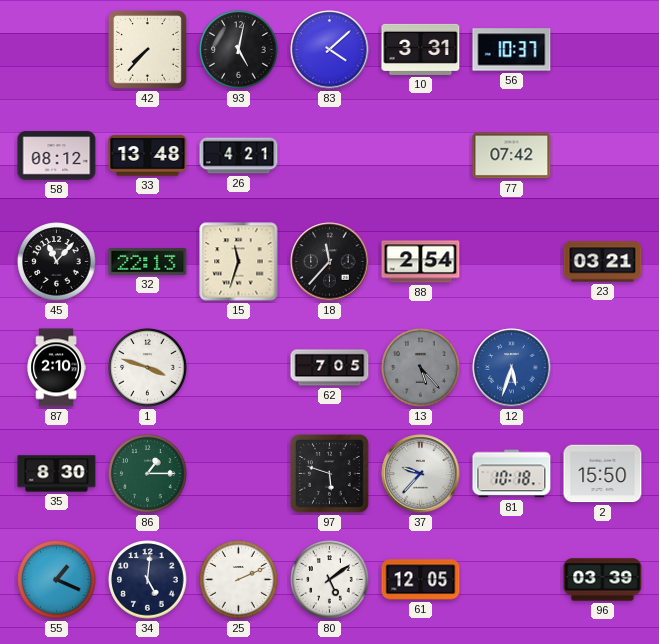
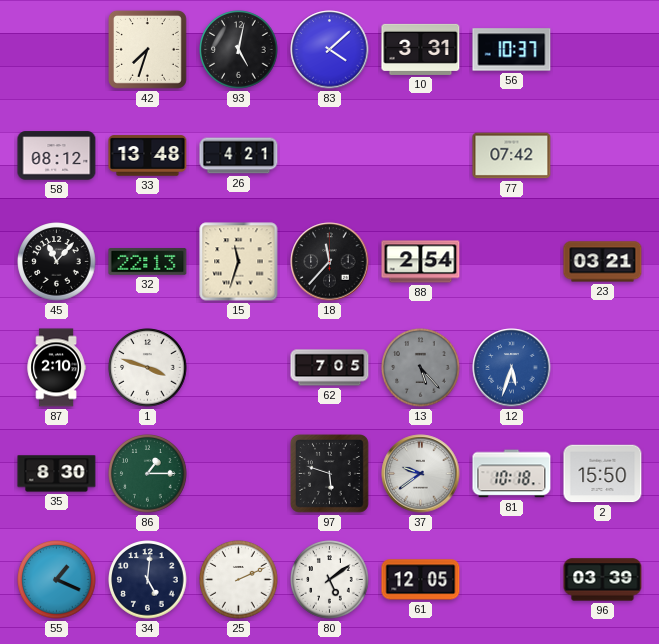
42: 7:37 -> 7:33 (147, 49)
37: 9:37 -> 9:39 (421, 474)
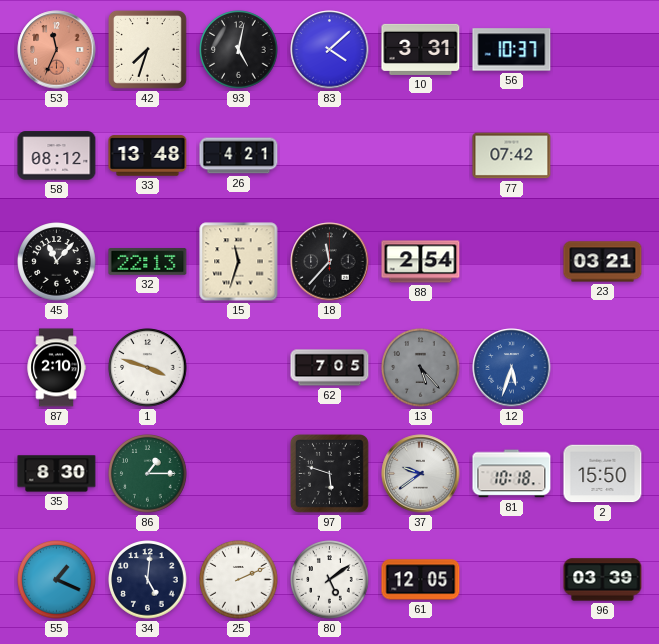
53: none -> 11:34 (57, 50)
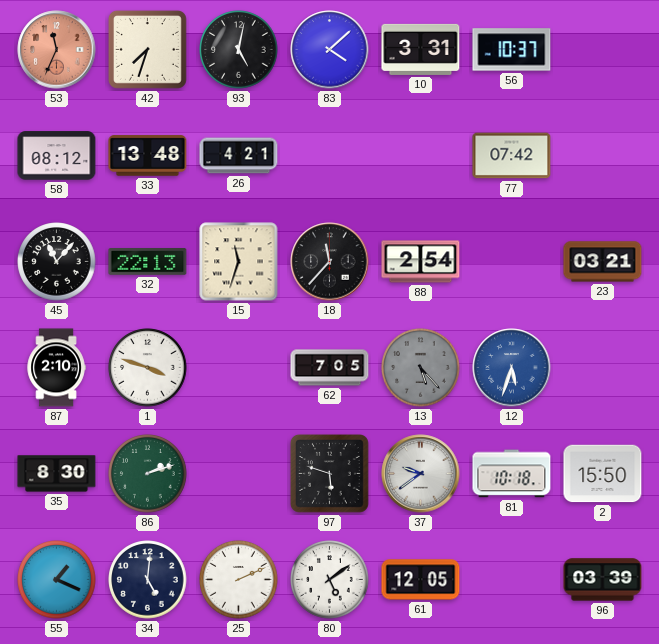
86: 1:15 -> 2:12 (148, 474)
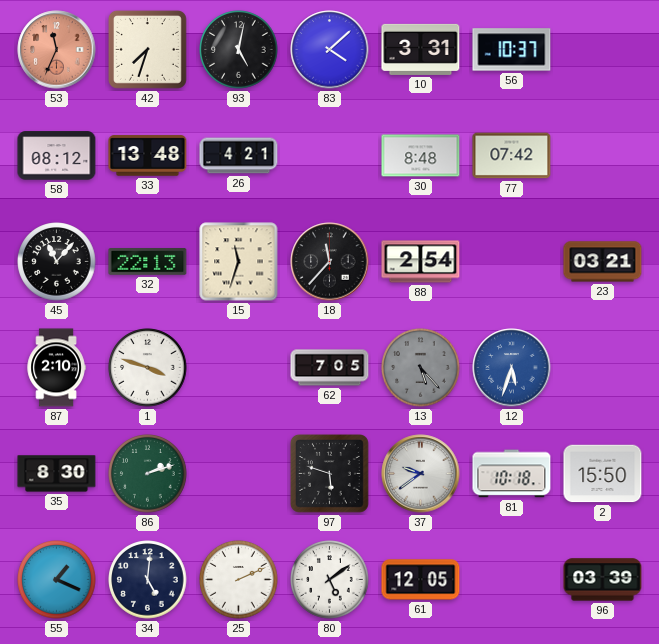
30: none -> 8:48 (421, 156)
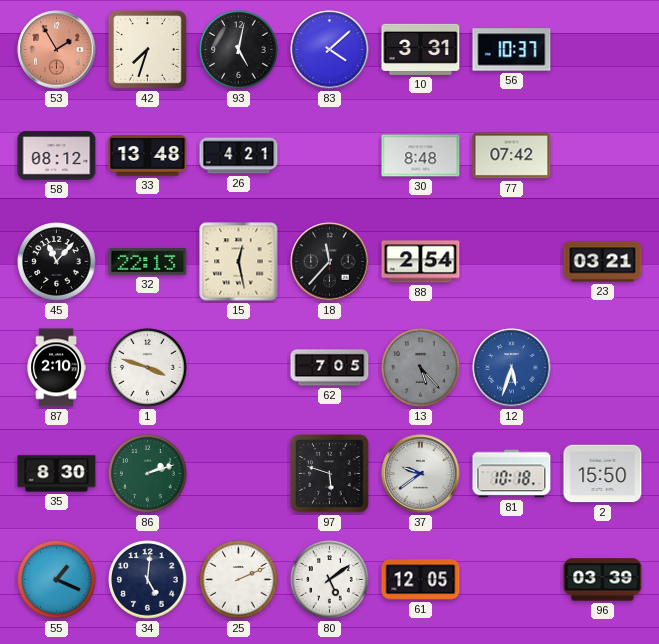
53: 11:34 -> 1:55 (57, 50)
15: 11:33 -> 12:28 (239, 262)
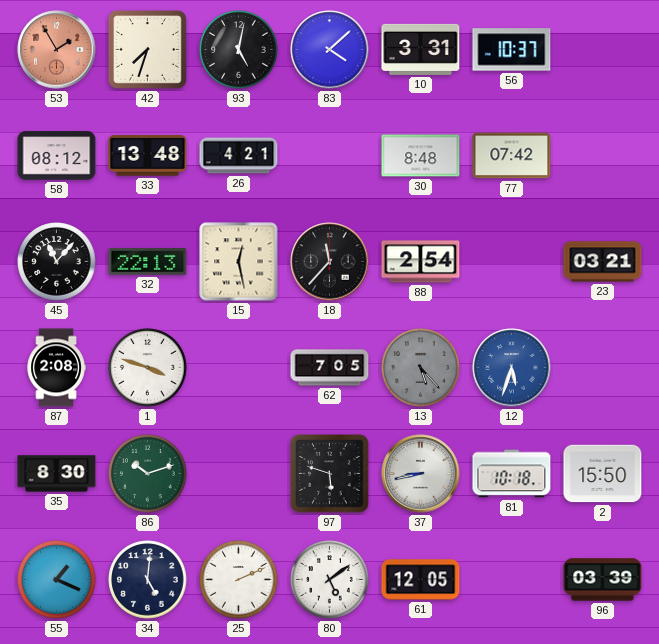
87: 2:10 -> 2:08 (56, 368)
86: 2:12 -> 10:12 (148, 474)
37: 9:39 -> 8:43 (421, 474)
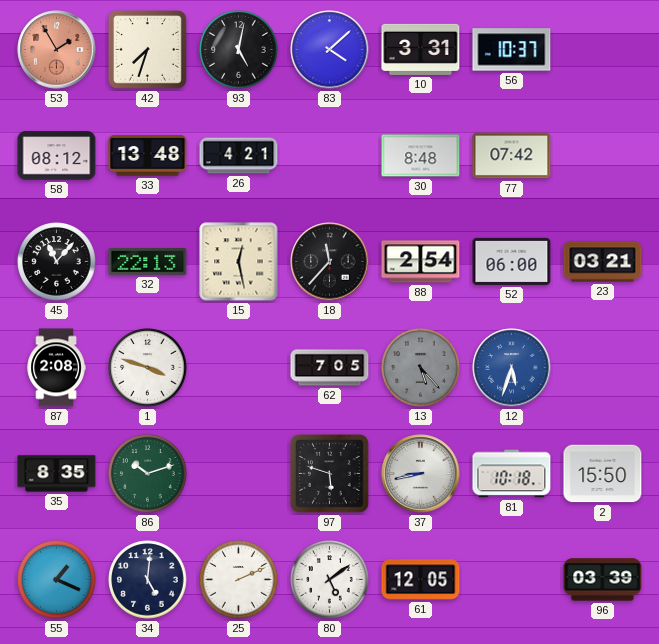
52: none -> 06:00 (512, 261)
35: 8:30 -> 8:35 (57, 474)
